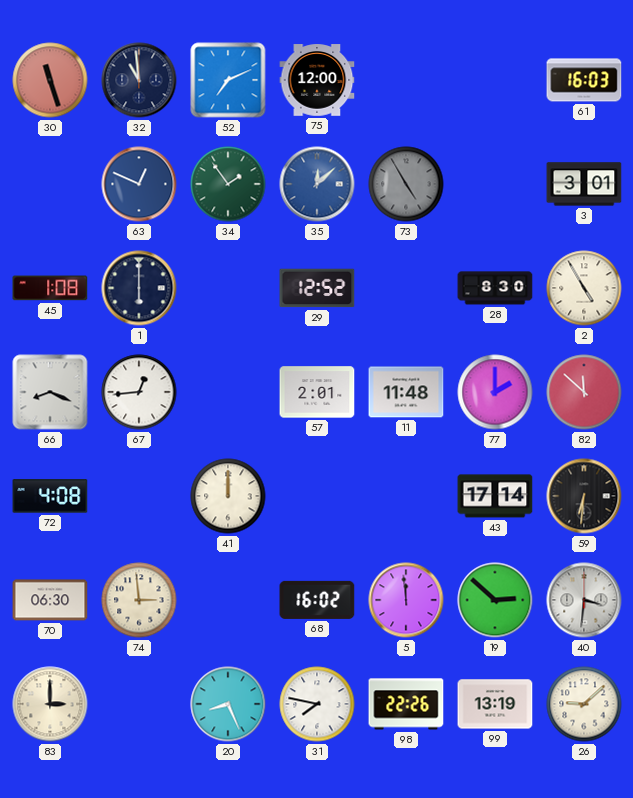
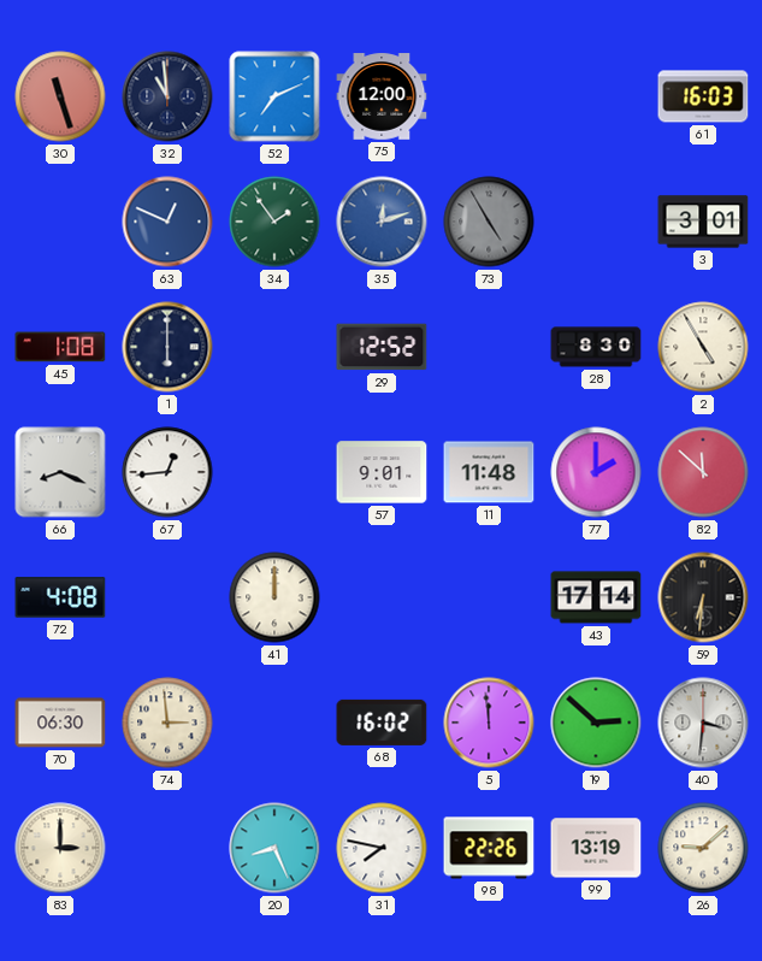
35: 12:08 -> 12:12 (382, 222)
57: 2:01 -> 9:01 (382, 472)
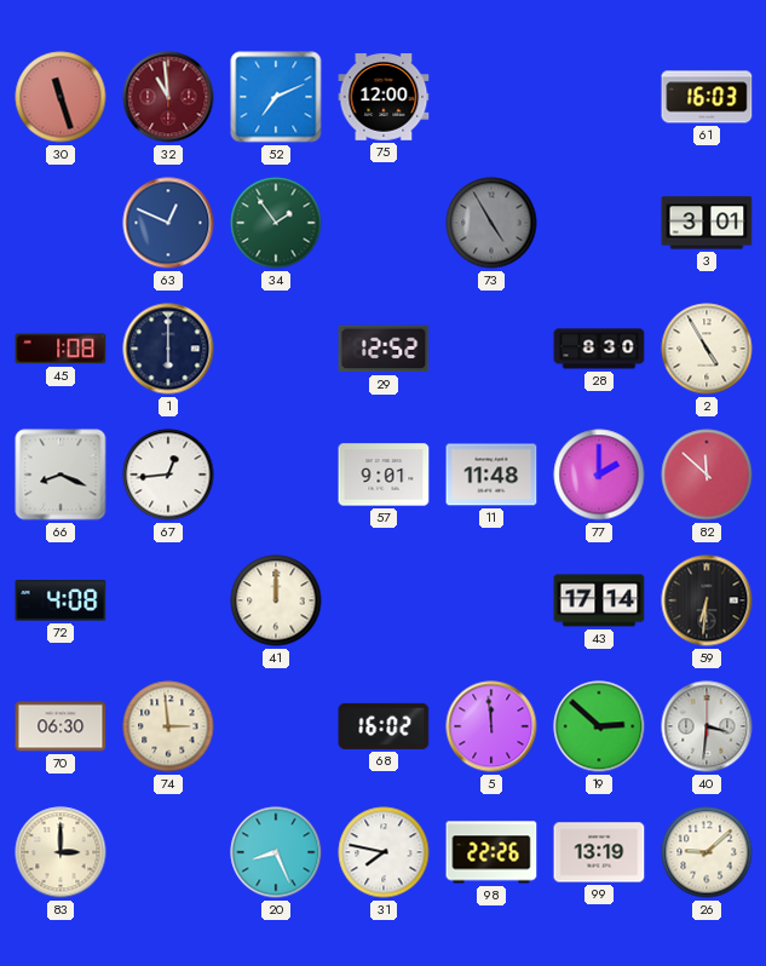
32 dial: navy -> burgundy (168, 97)
35: 12:12 -> none (382, 222)
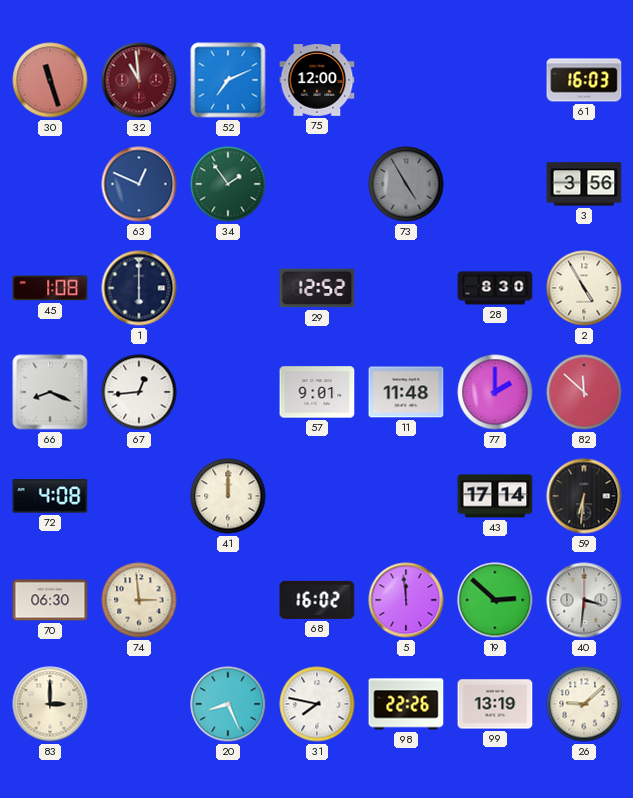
3: 3:01 -> 3:56 (584, 184)
